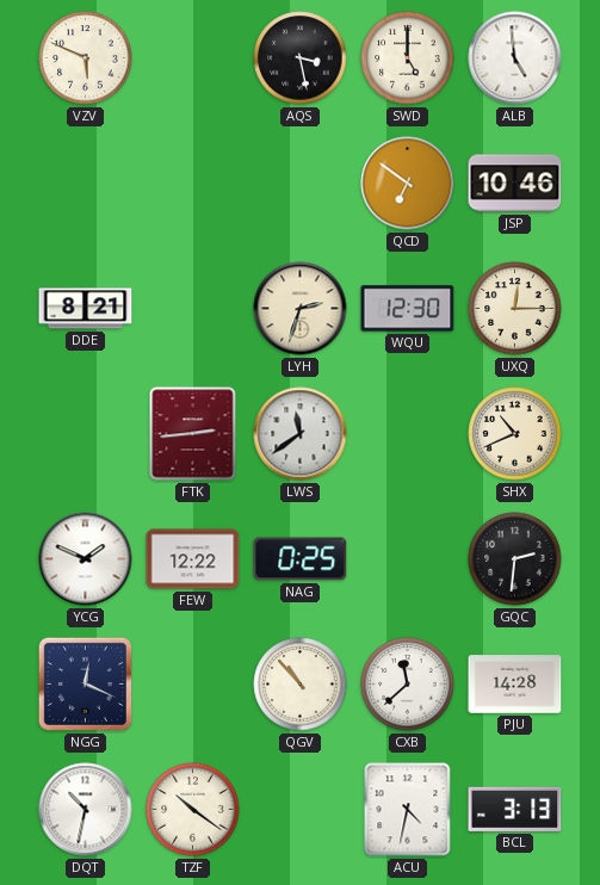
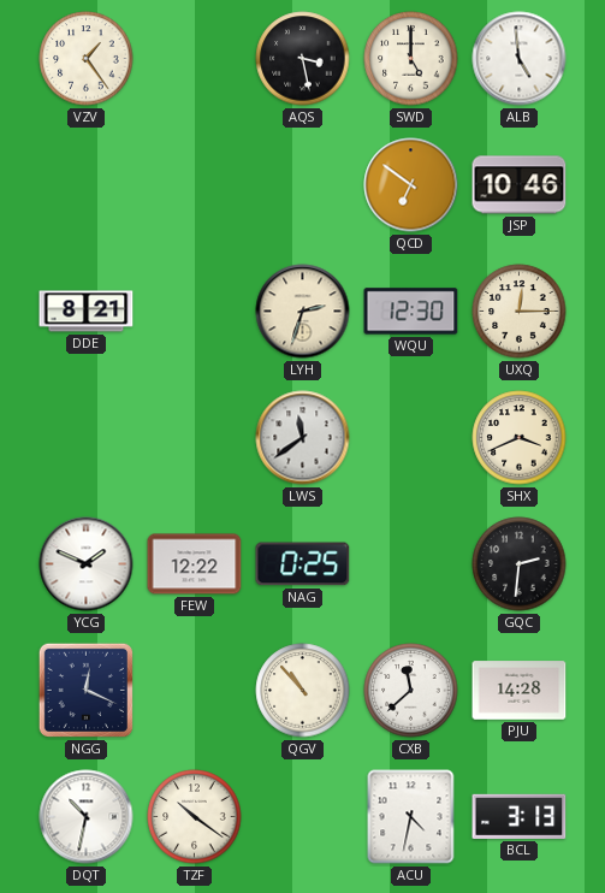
VZV: 5:49 -> 1:24 (87, 59)
FTK: 2:44 -> none (193, 434)
SHX: 10:41 -> 3:41 (520, 438)
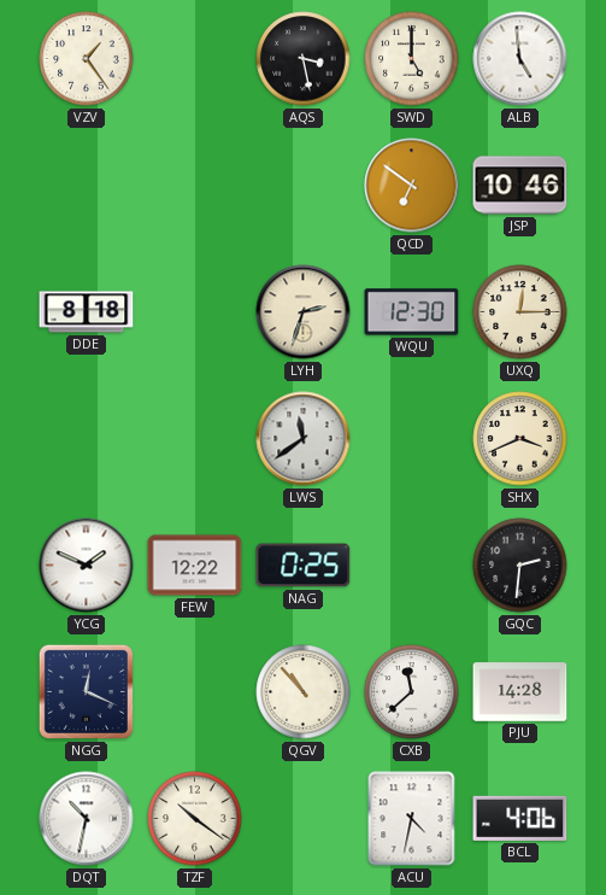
DDE: 8:21 -> 8:18 (87, 312)
BCL: 3:13 -> 4:06 (520, 818)
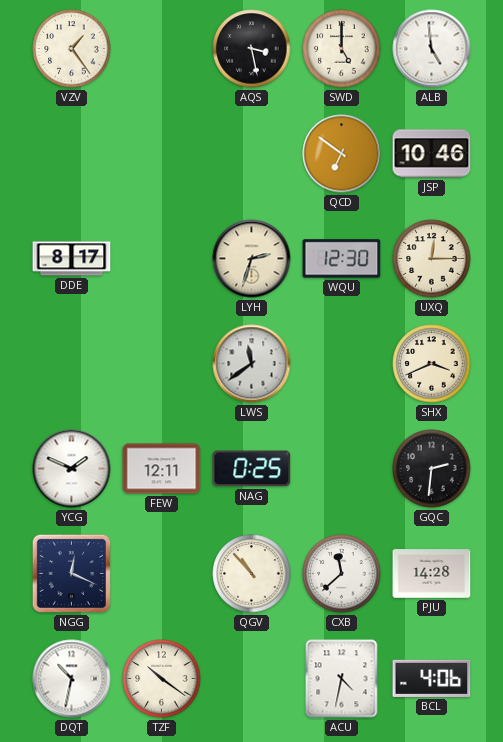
DDE: 8:18 -> 8:17 (72, 259)
FEW: 12:22 -> 12:11 (162, 469)
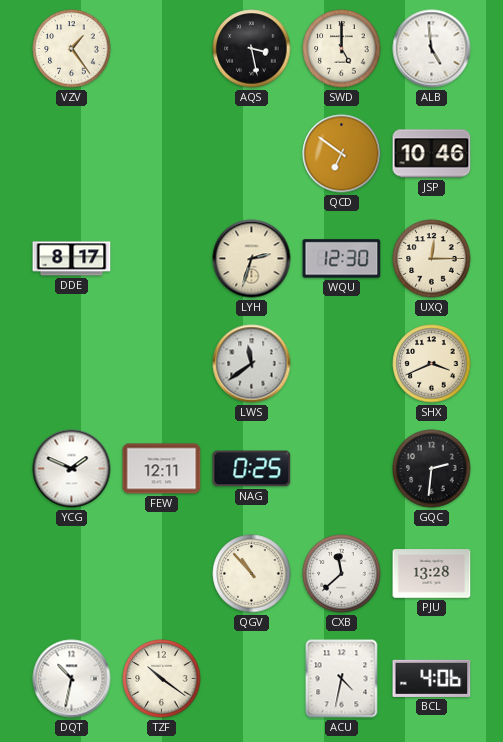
NGG: 12:19 -> none (71, 573)
PJU: 14:28 -> 13:28 (432, 574)
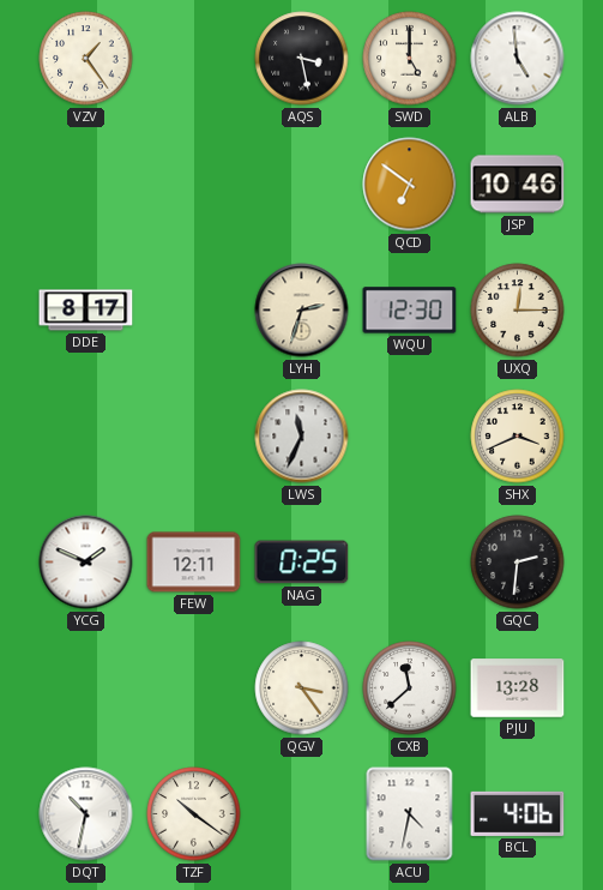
LWS: 11:39 -> 11:34 (302, 437)
QGV: 10:53 -> 3:24 (302, 688)
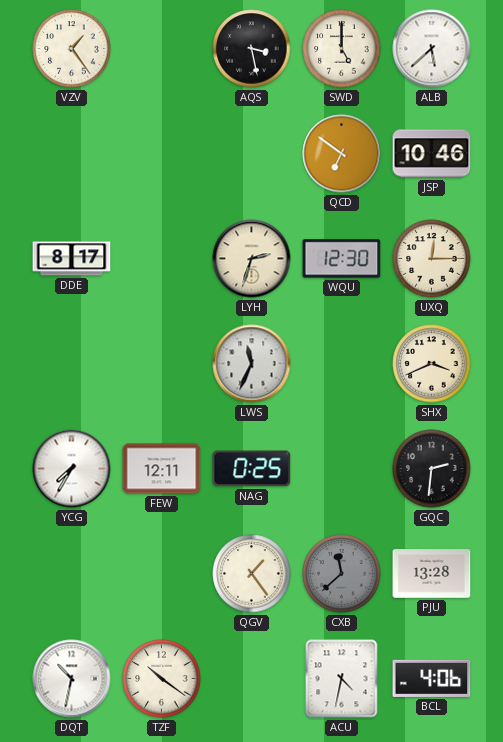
ALB: 4:59 -> 5:38 (432, 49)
YCG: 1:49 -> 7:35 (72, 469)
QGV: 3:24 -> 1:24 (252, 574)
CXB dial: white -> grey (342, 574)
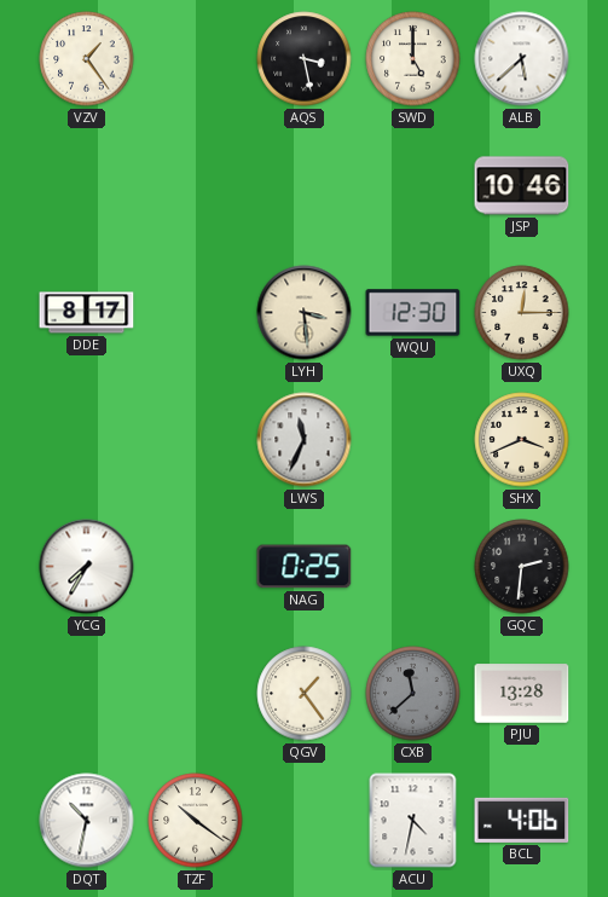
QCD: 6:51 -> none (342, 154)
LYH: 2:33 -> 3:29 (305, 313)
FEW: 12:11 -> none (162, 469)
